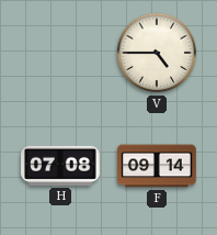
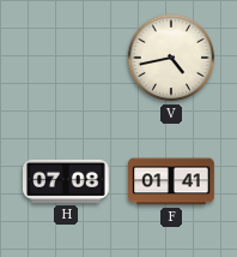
V: 4:45 -> 4:43 (171, 58)
F: 09:14 -> 01:41 (171, 181)
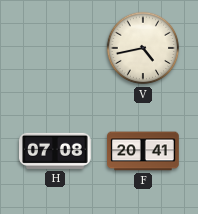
F: 01:41 -> 20:41 (143, 151)
